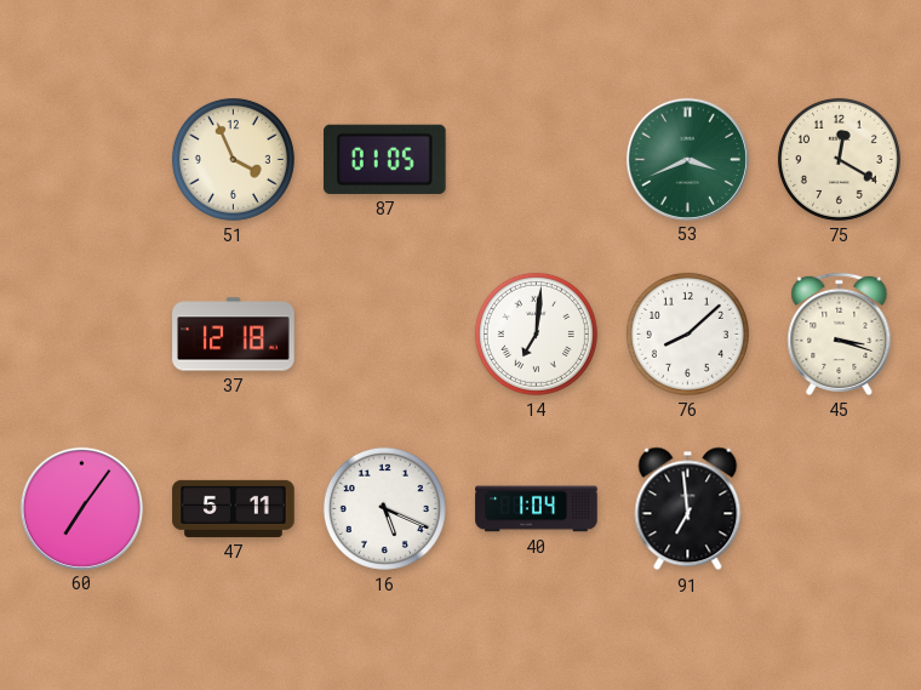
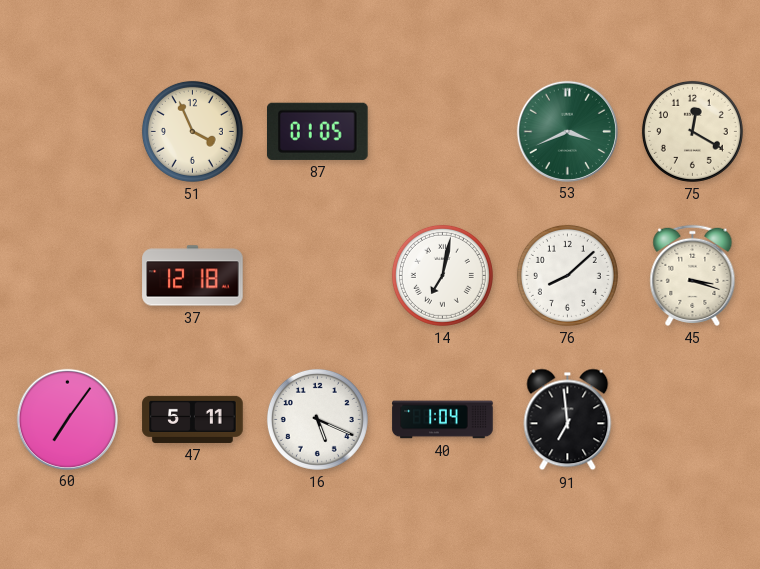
14: 7:01 -> 7:02 (442, 275)
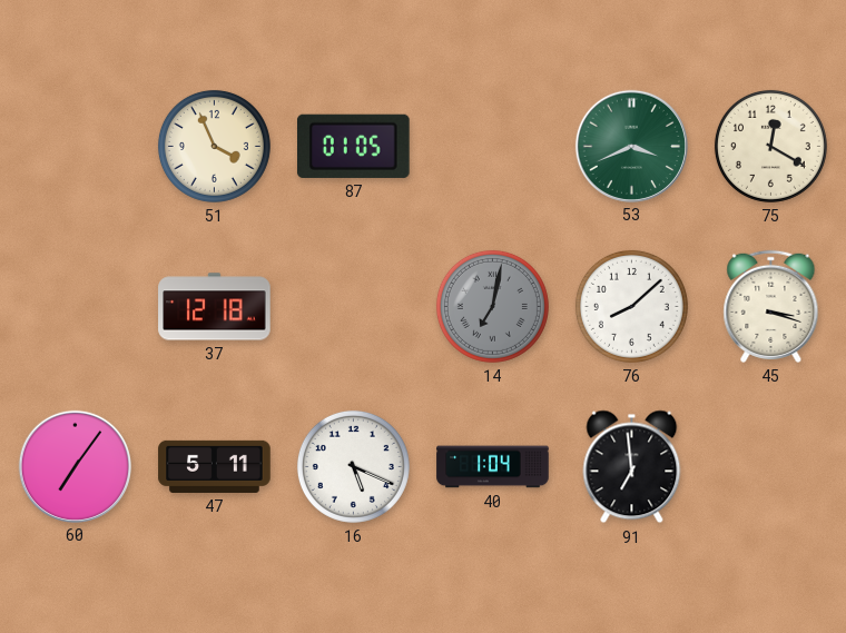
14 dial: white -> grey (492, 306)
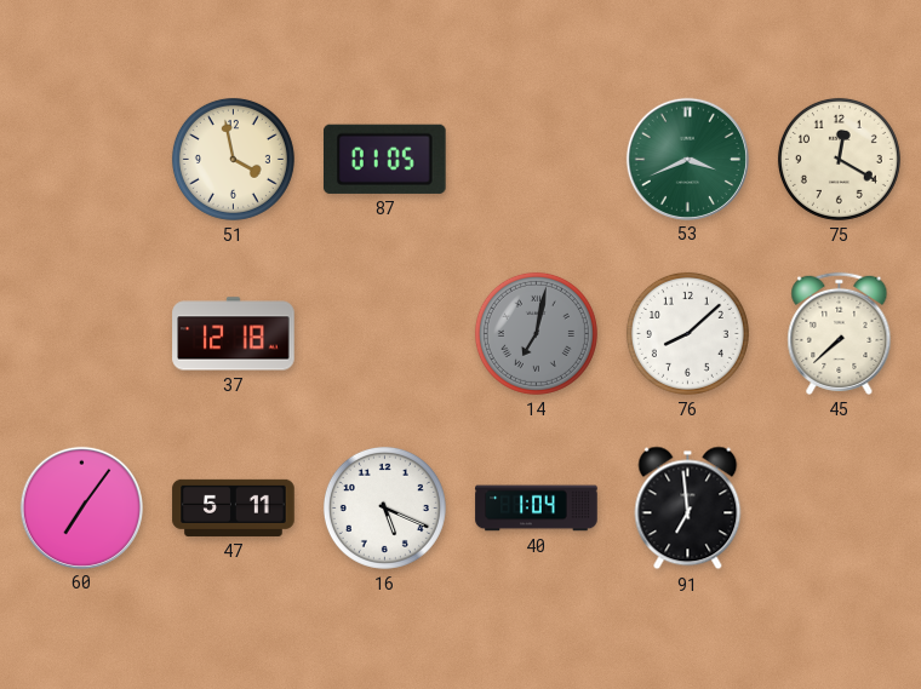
51: 3:56 -> 3:58 (233, 159)
45: 3:18 -> 7:38 (840, 333)
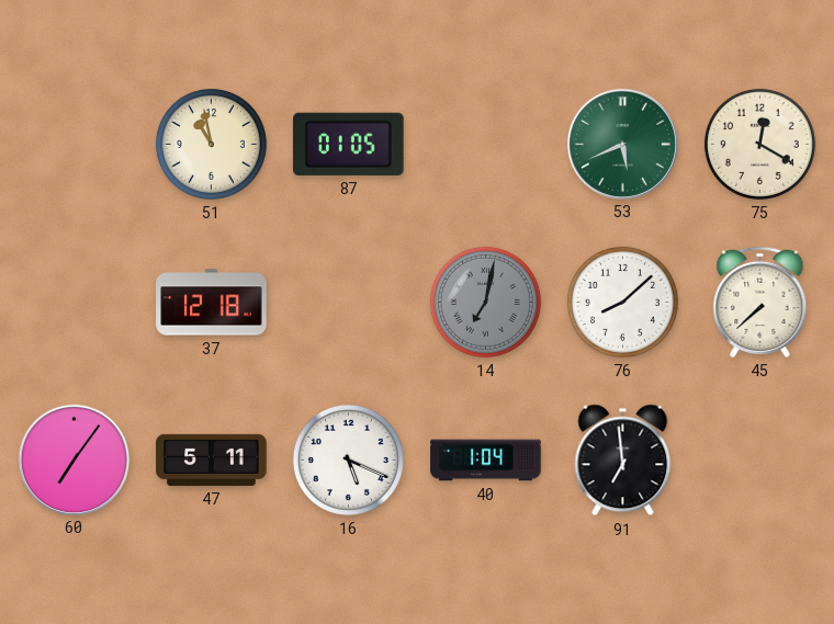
51: 3:58 -> 10:58 (211, 144)
53: 3:41 -> 5:41 (622, 144)
